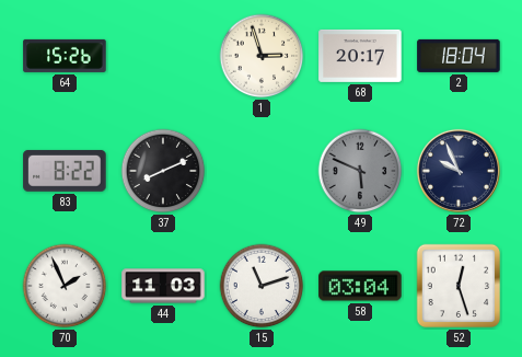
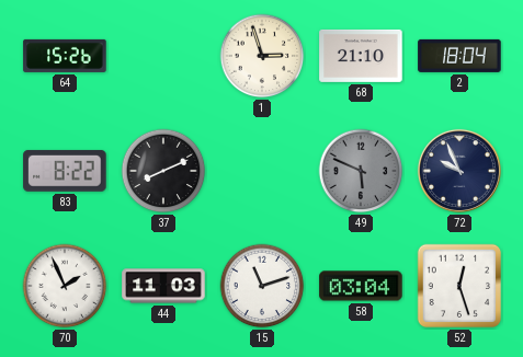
68: 20:17 -> 21:10 (361, 56)
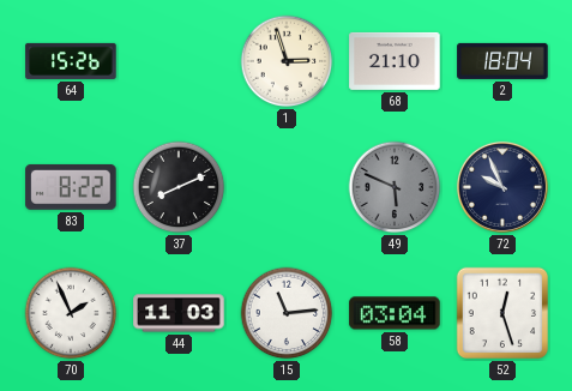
15: 11:12 -> 11:14 (287, 313)
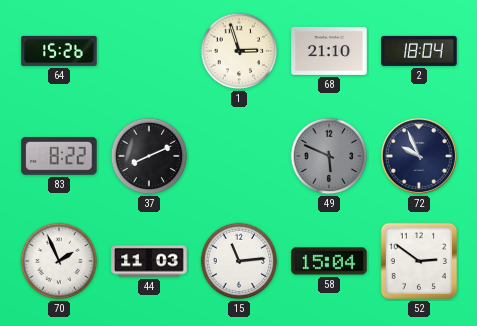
58: 03:04 -> 15:04 (329, 261)
52: 12:27 -> 2:51 (419, 261)
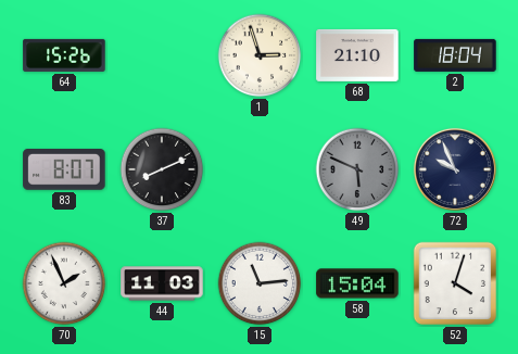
83: 8:22 -> 8:07 (64, 169)
52: 2:51 -> 4:03 (455, 283)
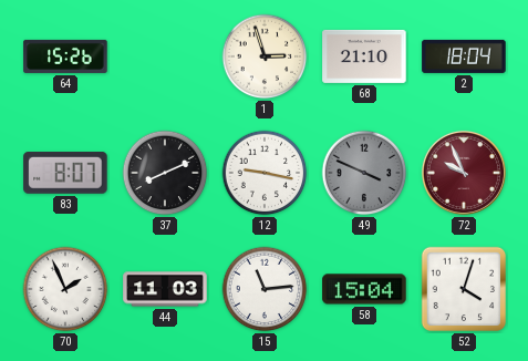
12: none -> 9:17 (265, 173)
49: 5:49 -> 3:49 (364, 173)
72 dial: navy -> burgundy (464, 173)
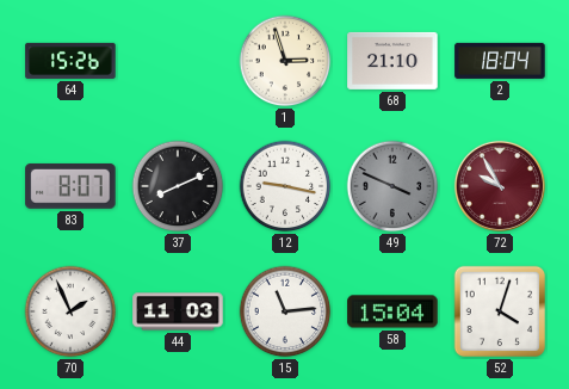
72: 9:56 -> 9:55 (500, 186)
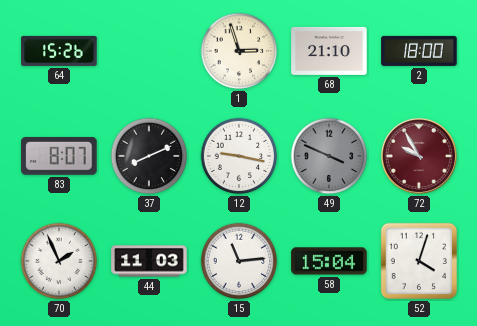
2: 18:04 -> 18:00 (419, 51)
